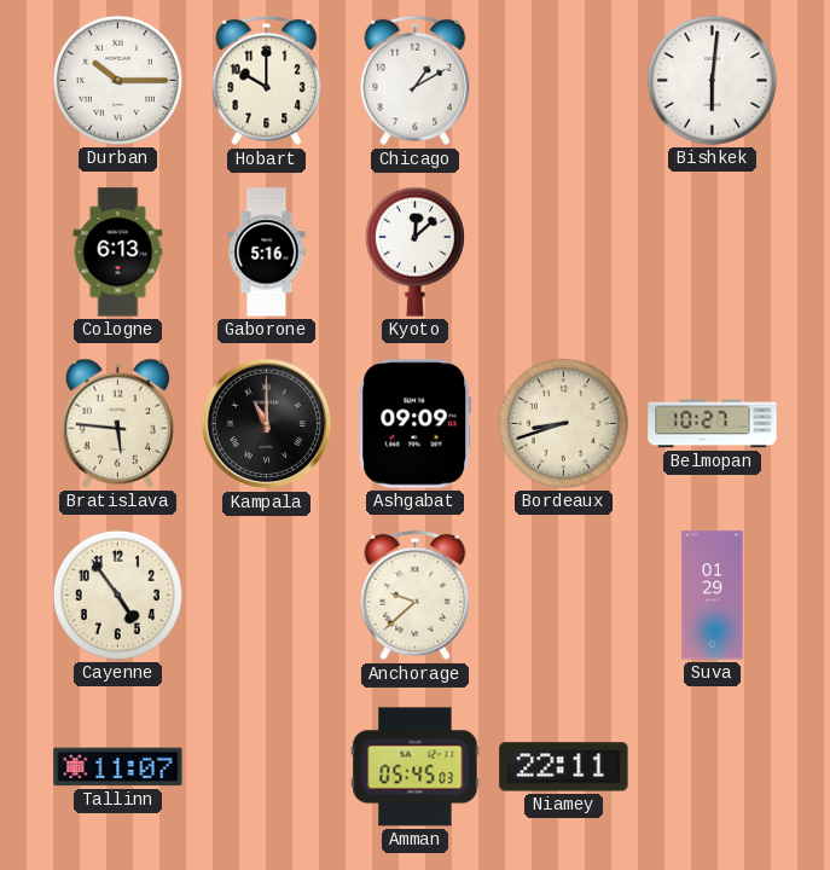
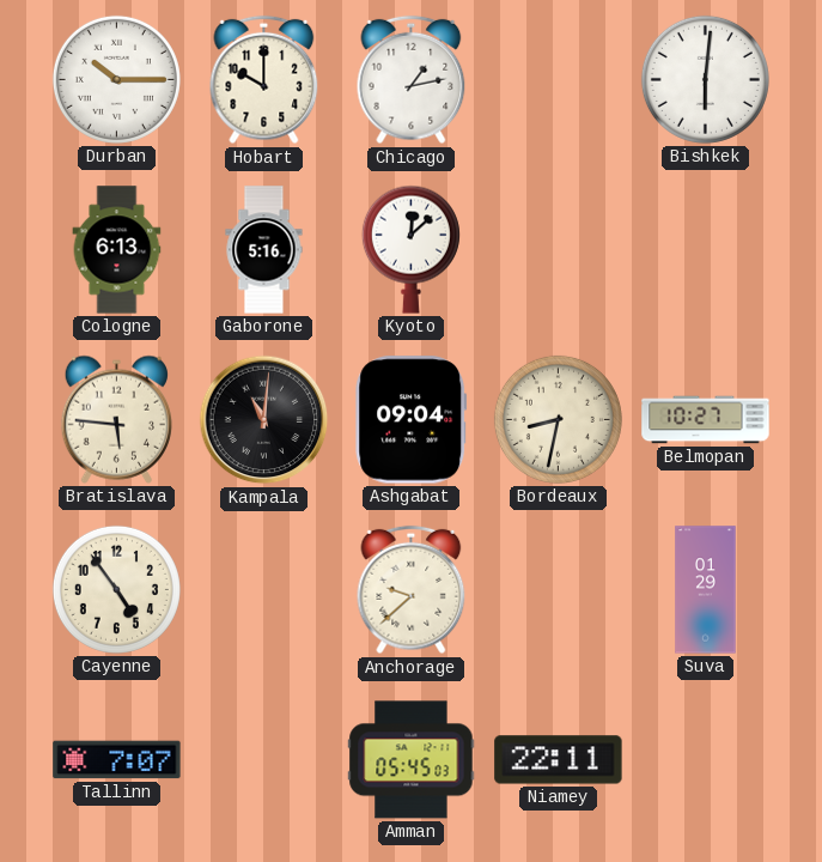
Chicago: 1:10 -> 1:13 (412, 80)
Kampala: 11:00 -> 11:01 (264, 420)
Ashgabat: 09:09 -> 09:04 (412, 420)
Bordeaux: 8:42 -> 8:32 (558, 419)
Tallinn: 11:07 -> 7:07 (117, 760)
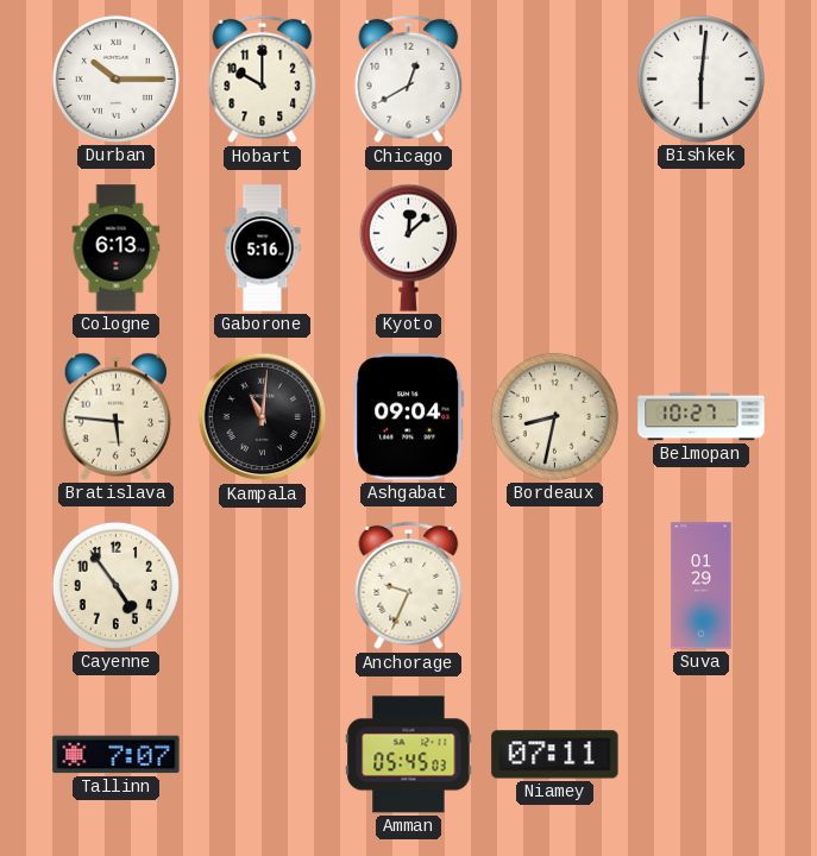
Chicago: 1:13 -> 12:40 (409, 80)
Anchorage: 9:38 -> 9:34 (409, 586)
Niamey: 22:11 -> 07:11 (555, 755)
